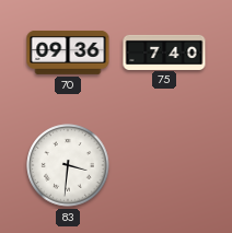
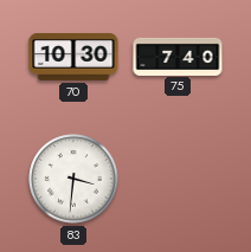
70: 09:36 -> 10:30 (73, 57)
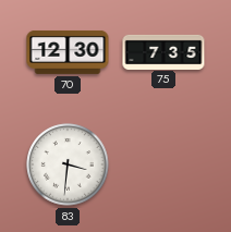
70: 10:30 -> 12:30 (68, 52)
75: 7:40 -> 7:35 (163, 51)
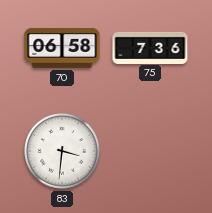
70: 12:30 -> 06:58 (62, 48)
75: 7:35 -> 7:36 (150, 47)
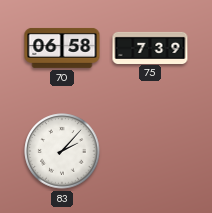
75: 7:36 -> 7:39 (150, 47)
83: 3:31 -> 2:07 (62, 151)
